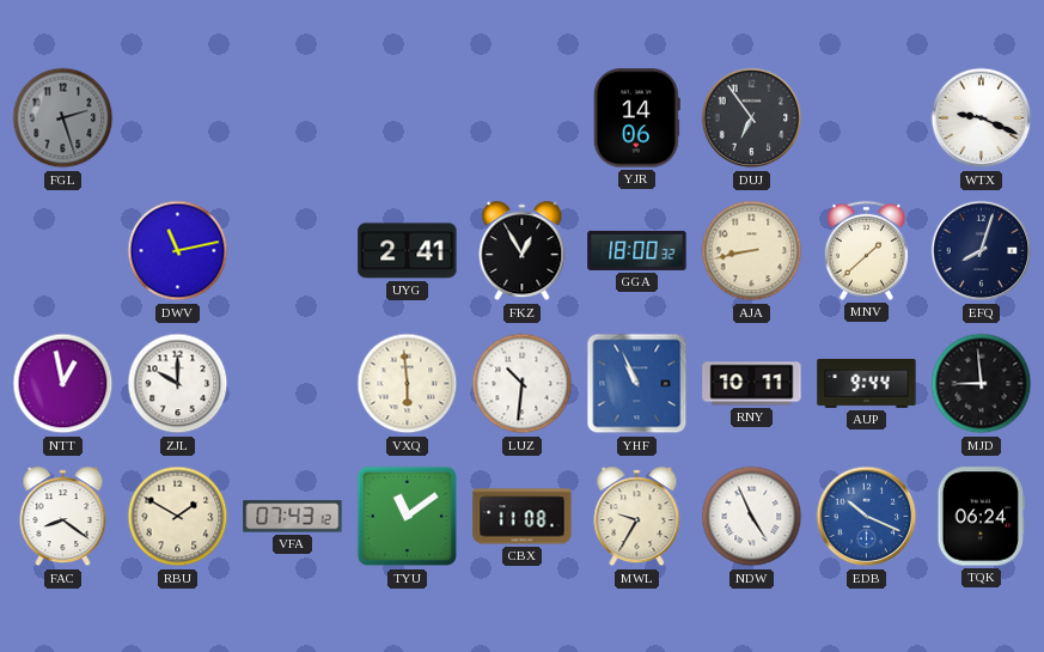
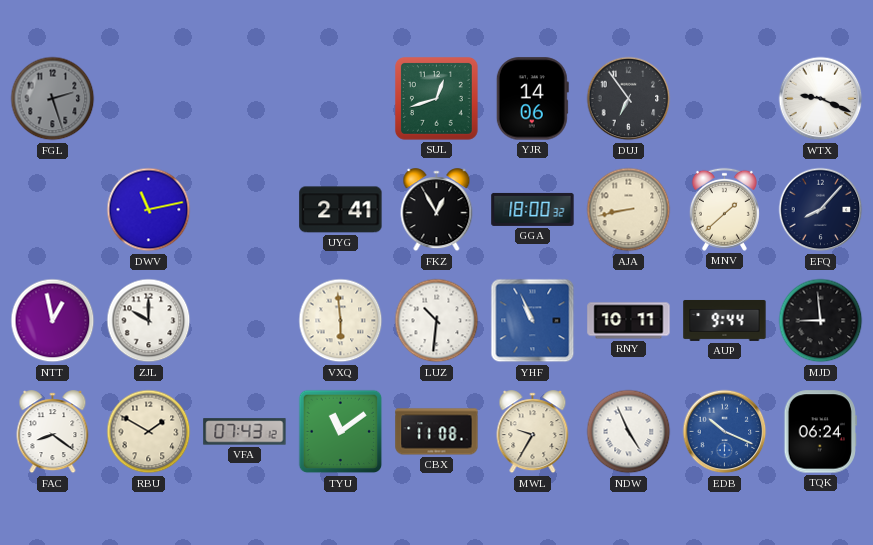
SUL: none -> 12:42 (436, 98)
EFQ: 8:03 -> 8:07 (821, 210)
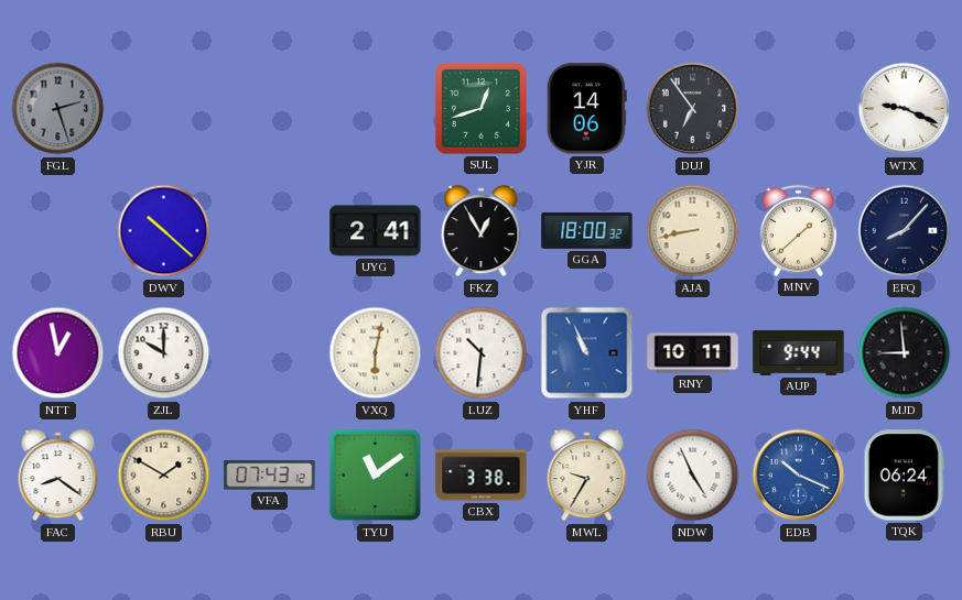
DWV: 11:13 -> 10:22 (164, 231)
VXQ: 5:59 -> 6:02 (376, 353)
CBX: 11:08 -> 3:38 (482, 476)
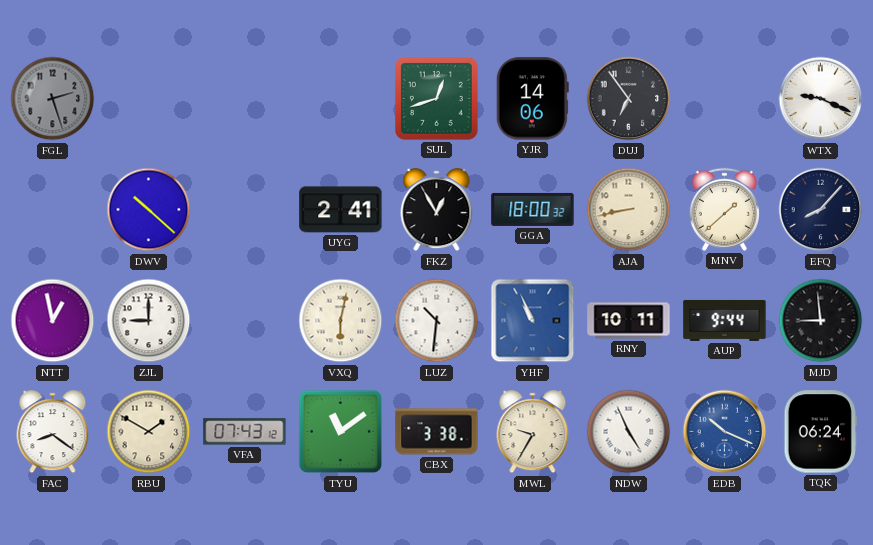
ZJL: 10:00 -> 9:00 (149, 321)
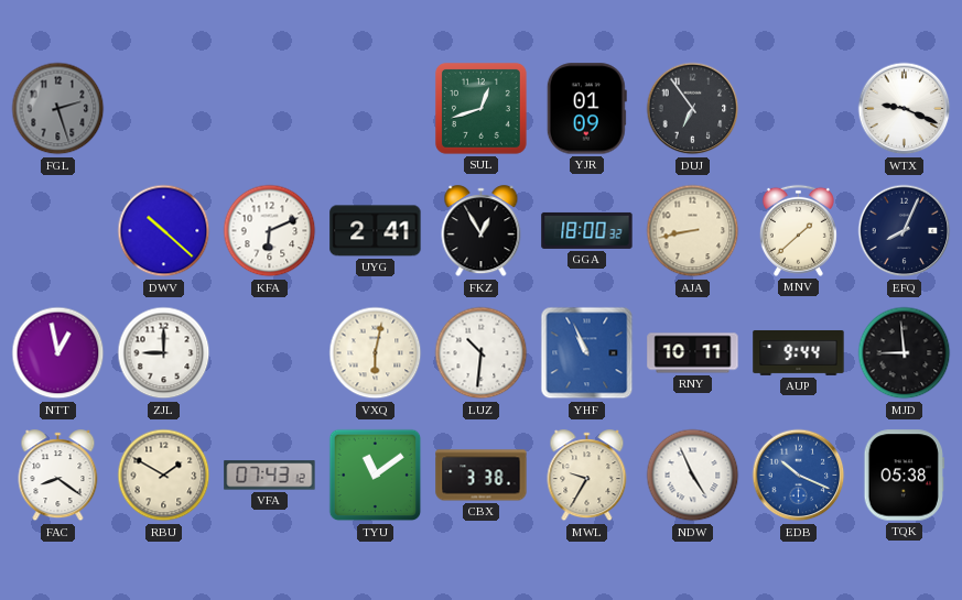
YJR: 14:06 -> 01:09 (586, 109)
KFA: none -> 6:11 (270, 231)
EFQ: 8:07 -> 8:04 (905, 231)
TQK: 06:24 -> 05:38 (904, 476)
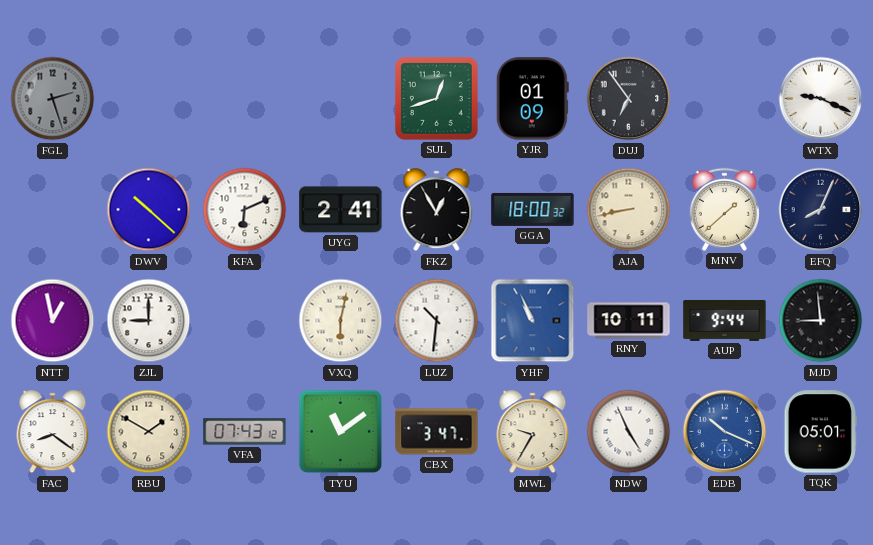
CBX: 3:38 -> 3:47 (437, 432)
TQK: 05:38 -> 05:01 (820, 432)
